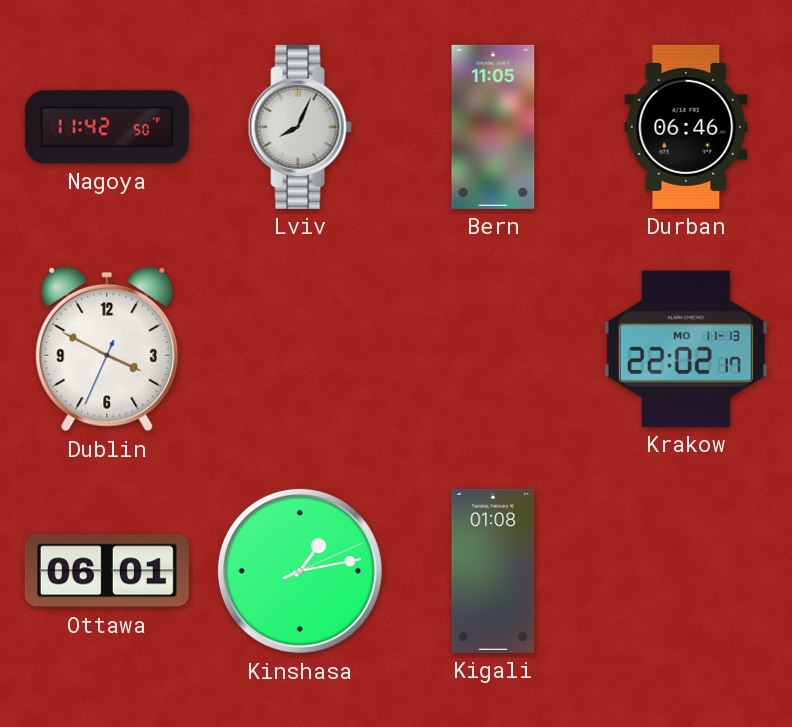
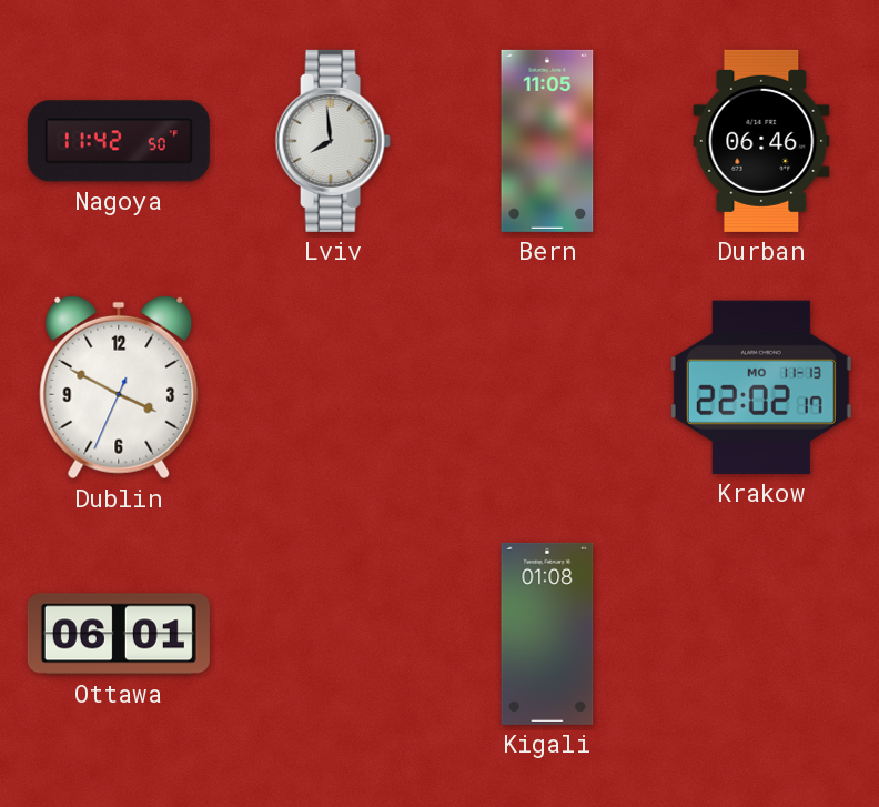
Lviv: 8:04 -> 7:59 (333, 141)
Kinshasa: 1:13 -> none (300, 571)
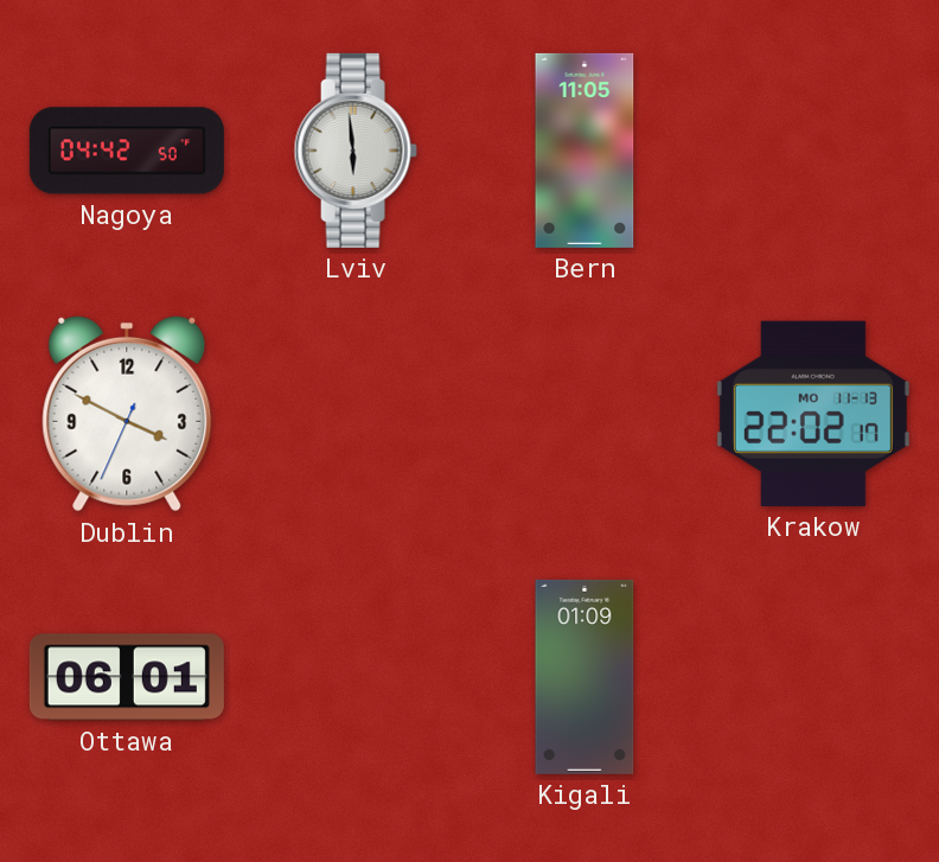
Nagoya: 11:42 -> 04:42 (127, 151)
Lviv: 7:59 -> 5:59 (356, 151)
Durban: 06:46 -> none (761, 141)
Kigali: 01:08 -> 01:09 (585, 677)
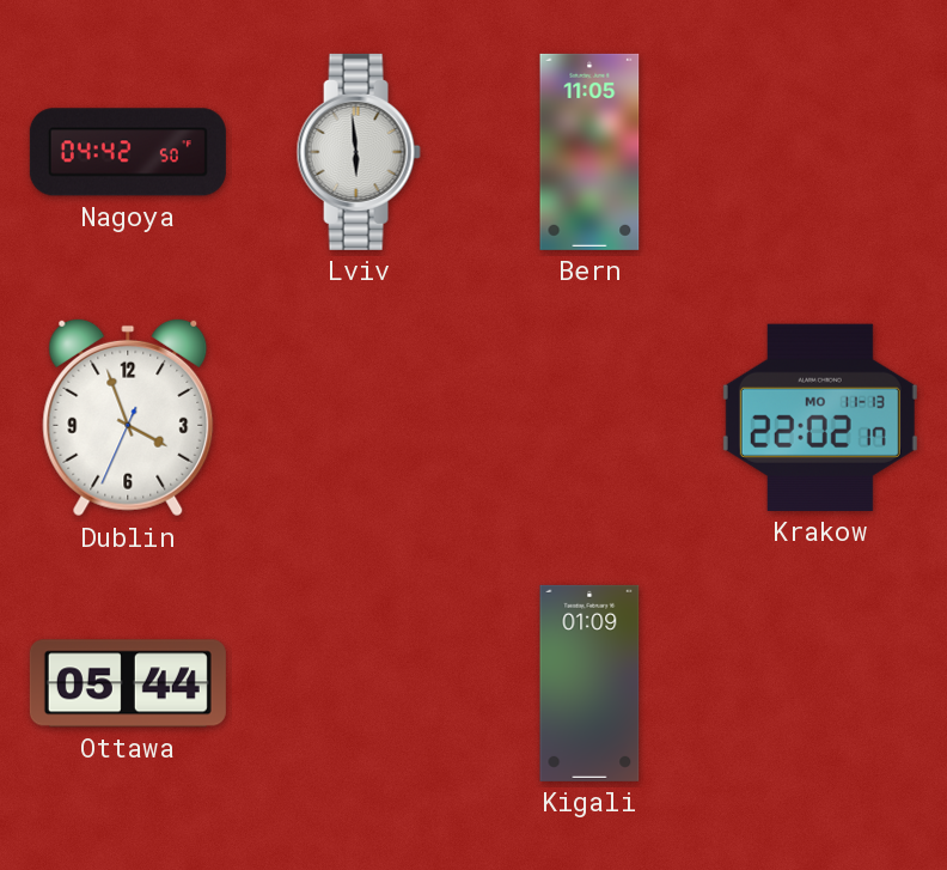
Dublin: 3:49 -> 3:56 (128, 418)
Ottawa: 06:01 -> 05:44 (128, 683)
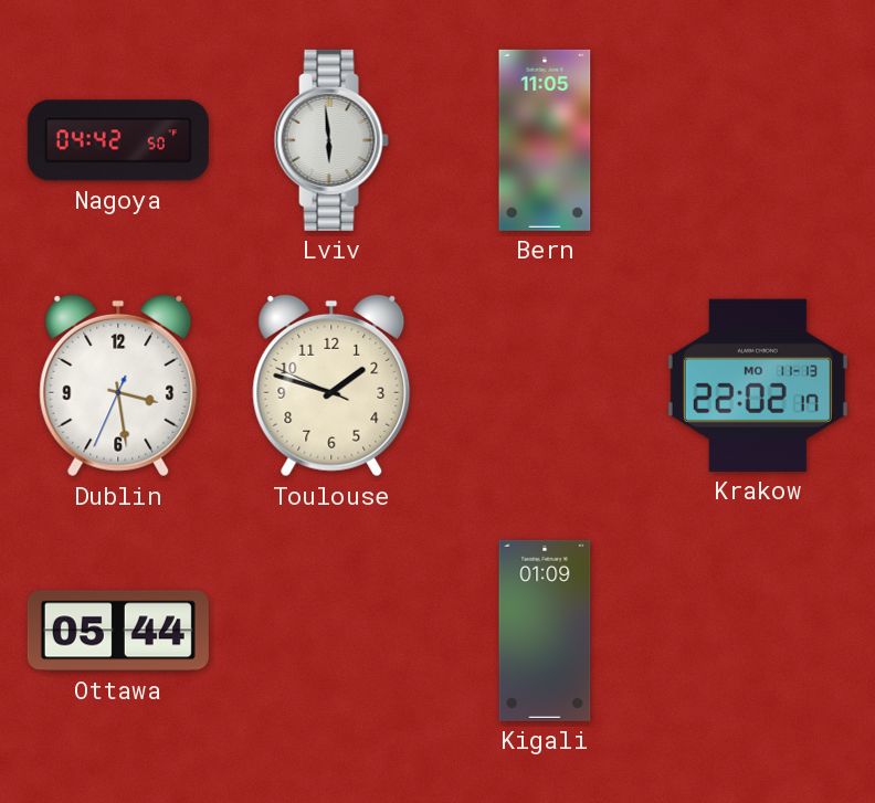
Dublin: 3:56 -> 3:28 (118, 385)
Toulouse: none -> 1:47 (331, 385)
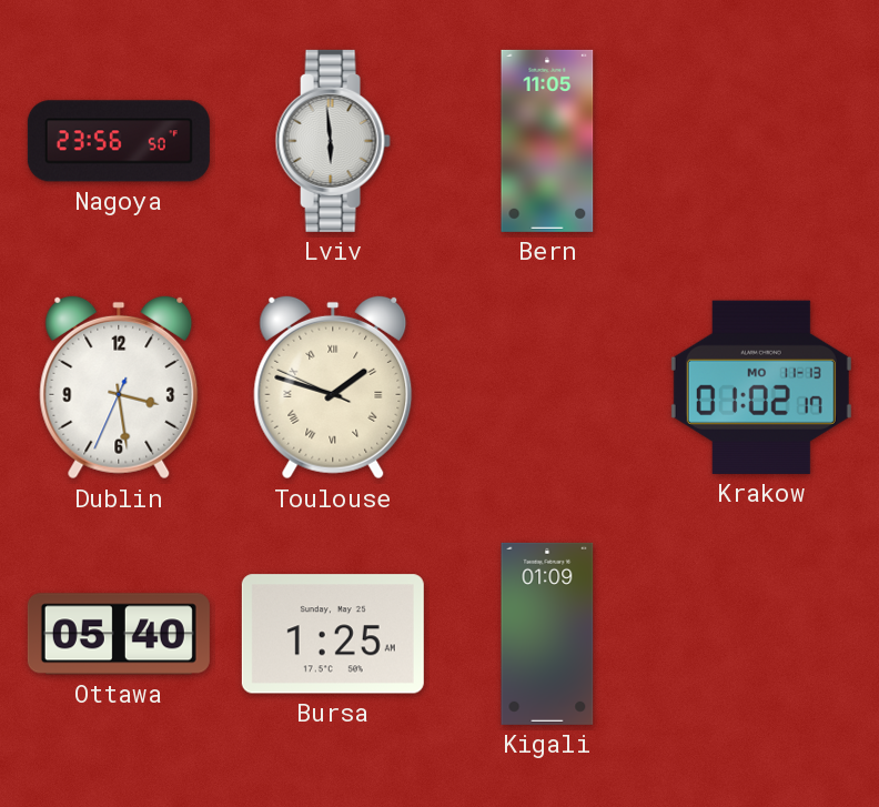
Nagoya: 04:42 -> 23:56 (119, 141)
Toulouse numerals: Arabic -> Roman (333, 387)
Krakow: 22:02 -> 01:02 (761, 387)
Ottawa: 05:44 -> 05:40 (119, 634)
Bursa: none -> 1:25 (333, 634)
